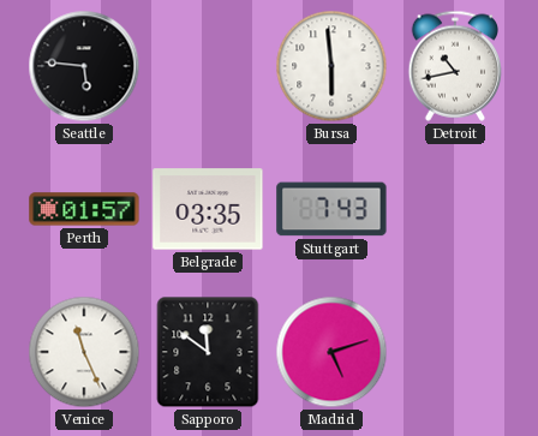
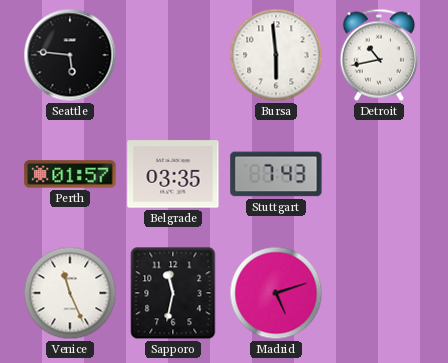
Sapporo: 11:51 -> 11:32 (173, 293)
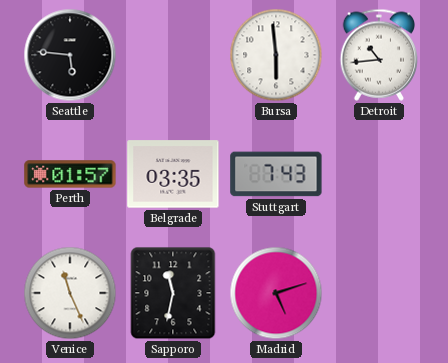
Detroit: 10:43 -> 10:44 (379, 55)
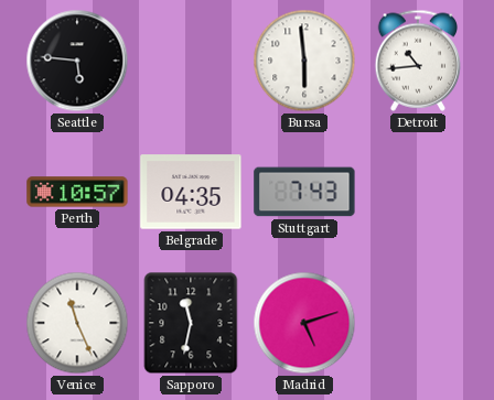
Perth: 01:57 -> 10:57 (77, 192)
Belgrade: 03:35 -> 04:35 (191, 192)
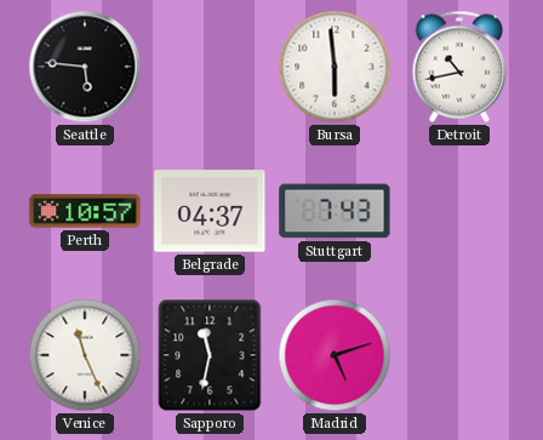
Detroit: 10:44 -> 10:43 (459, 67)
Belgrade: 04:35 -> 04:37 (210, 211)
